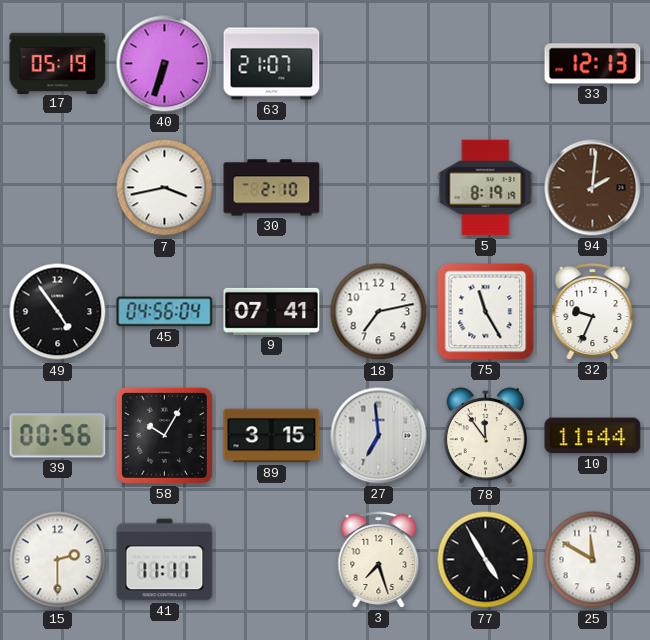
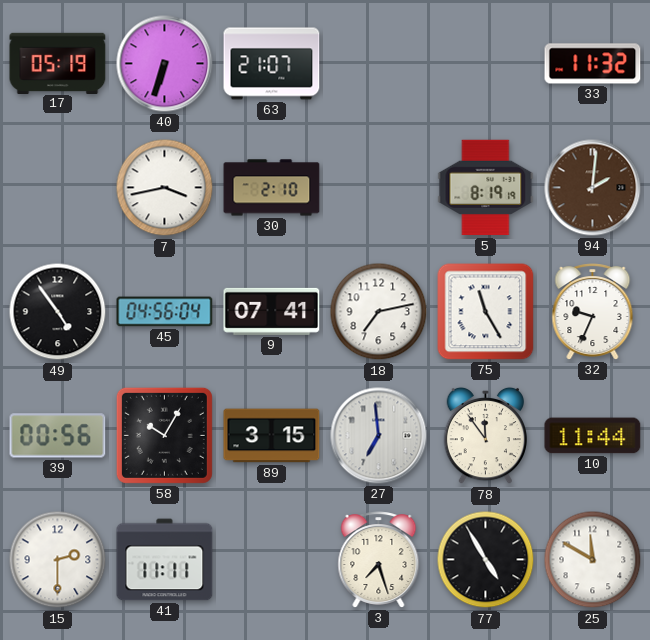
33: 12:13 -> 11:32 (593, 64)
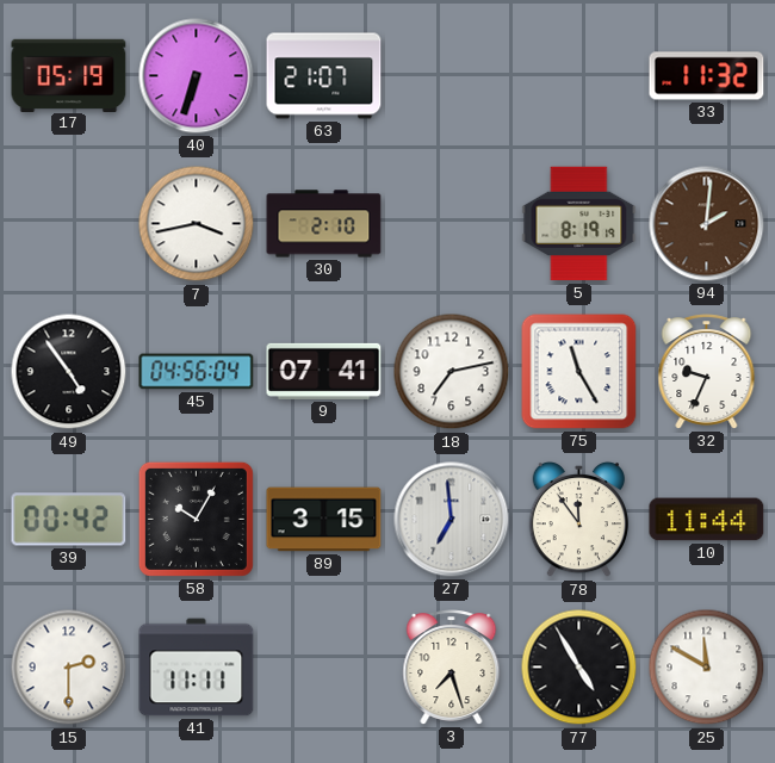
39: 00:56 -> 00:42 (69, 520)
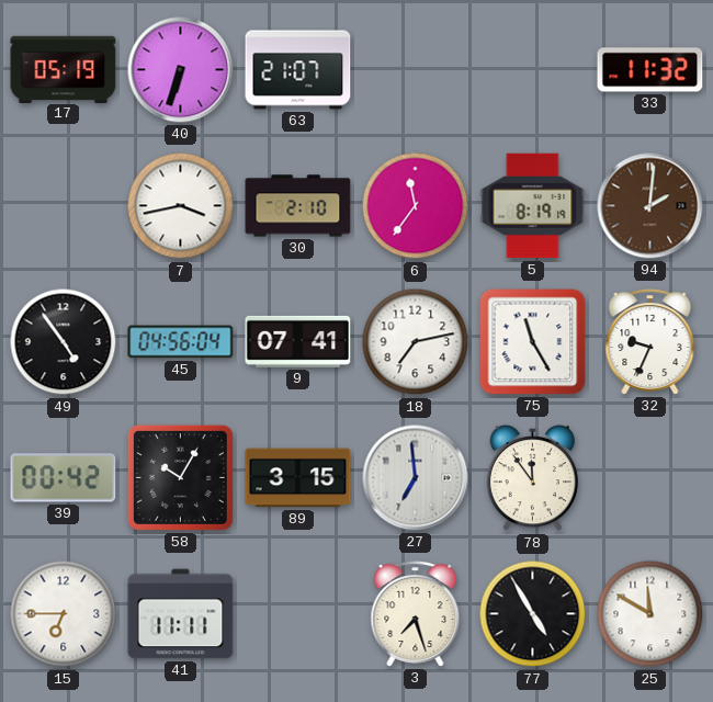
6: none -> 11:36 (416, 206)
10: 11:44 -> none (707, 520)
15: 2:30 -> 6:45 (64, 614)
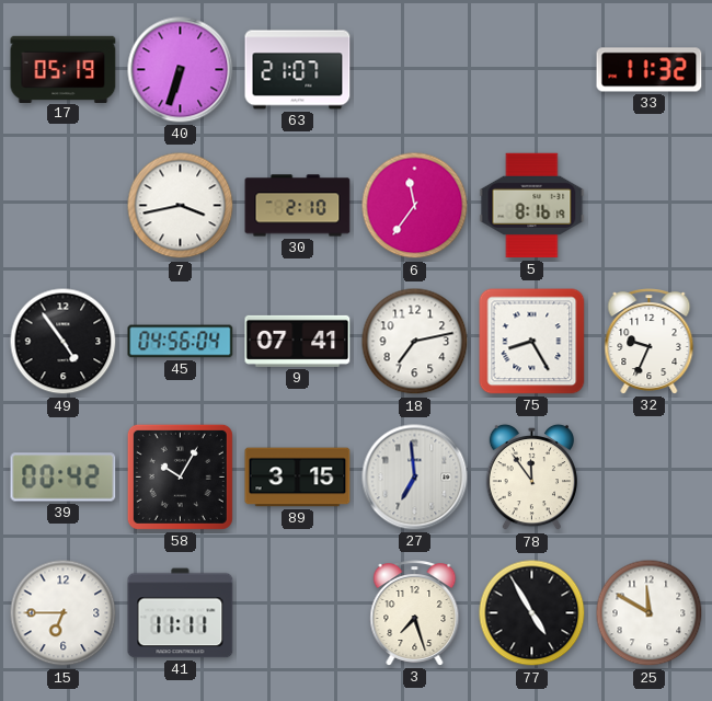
5: 8:19 -> 8:16 (532, 206)
94: 2:01 -> none (650, 206)
75: 11:25 -> 8:25 (532, 342)
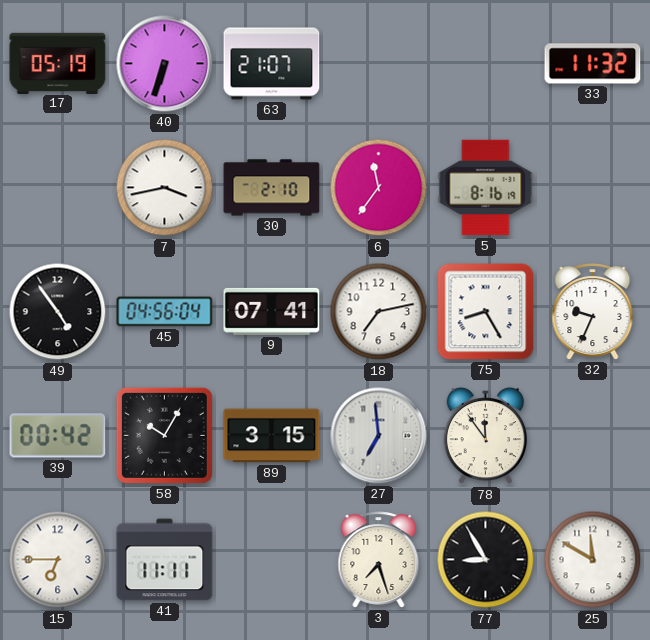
77: 4:55 -> 8:55 (486, 560)
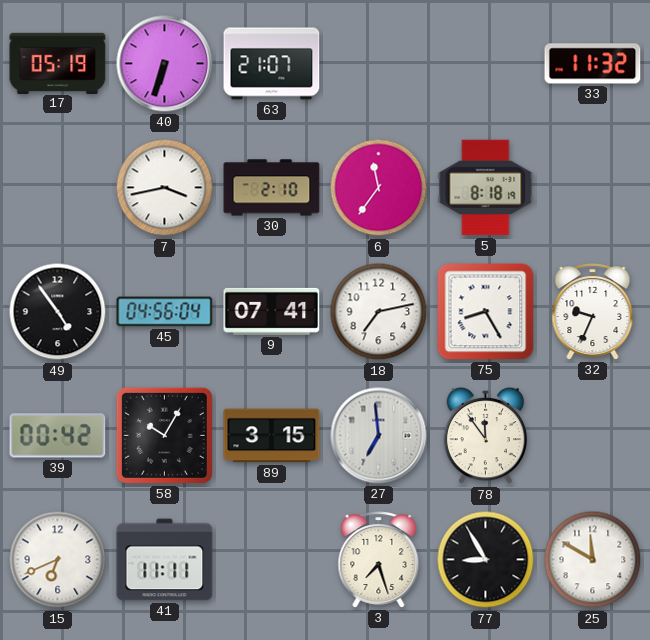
5: 8:16 -> 8:18 (486, 188)
15: 6:45 -> 6:41 (58, 560)
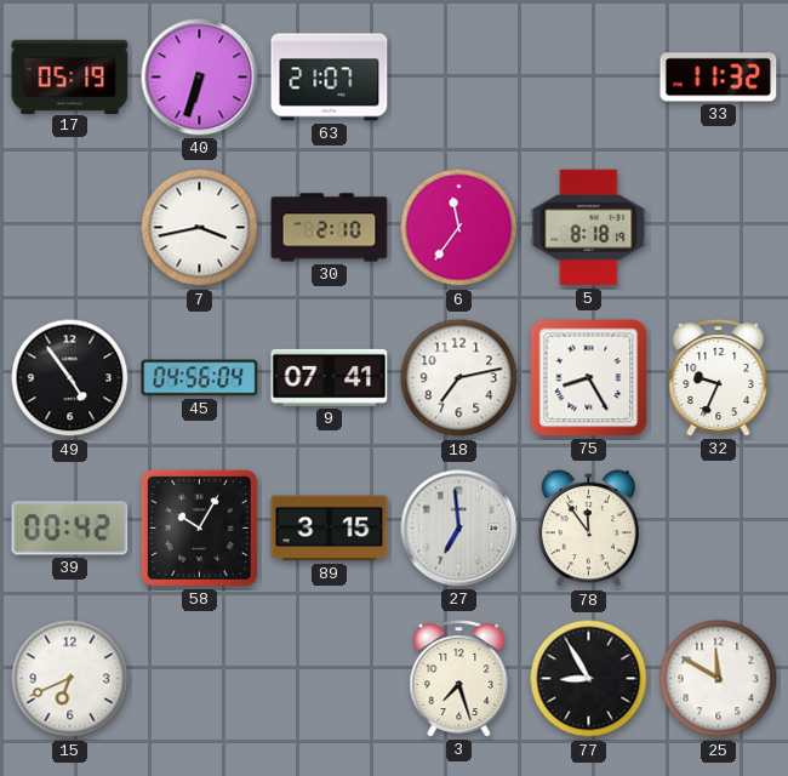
41: 11:11 -> none (165, 560)
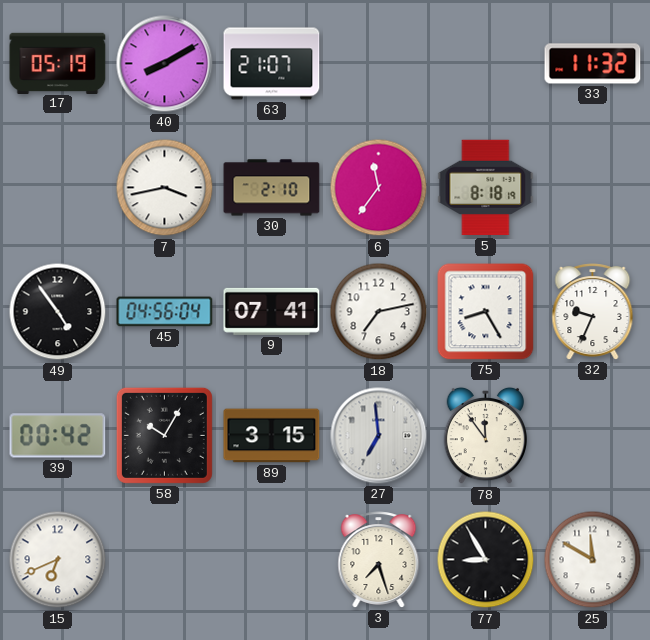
40: 6:33 -> 8:10 (165, 64)
